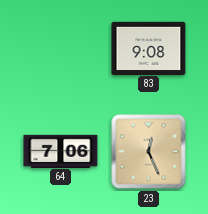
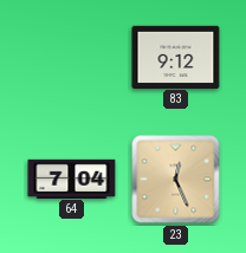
83: 9:08 -> 9:12 (176, 57)
64: 7:06 -> 7:04 (72, 179)
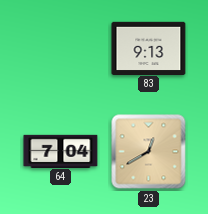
83: 9:12 -> 9:13 (149, 48)
23: 12:26 -> 12:40 (149, 152)
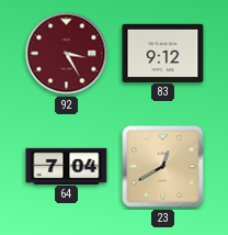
92: none -> 3:25 (67, 54)
83: 9:13 -> 9:12 (163, 53)
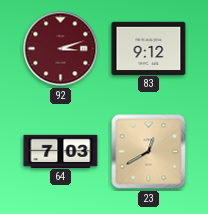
92: 3:25 -> 3:12 (61, 49)
64: 7:04 -> 7:03 (61, 151)
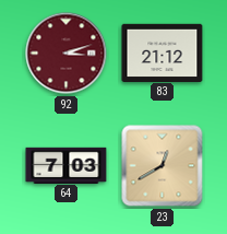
83: 9:12 -> 21:12 (163, 52)
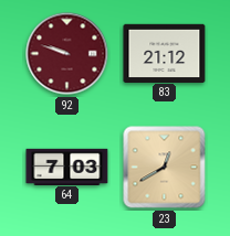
92: 3:12 -> 9:48 (67, 54)
